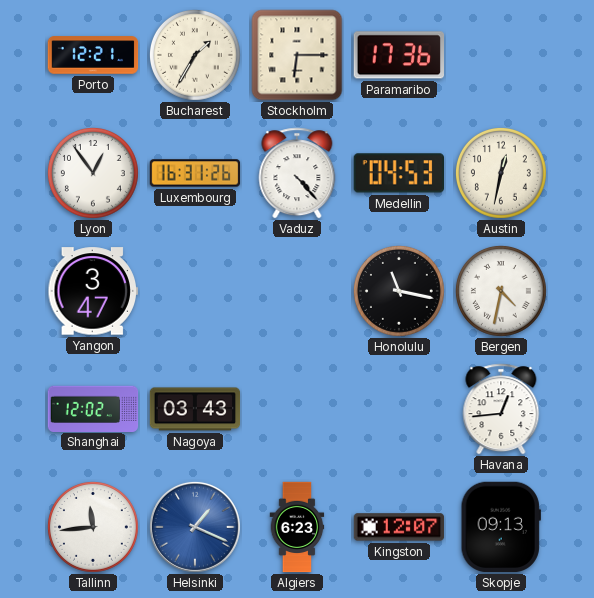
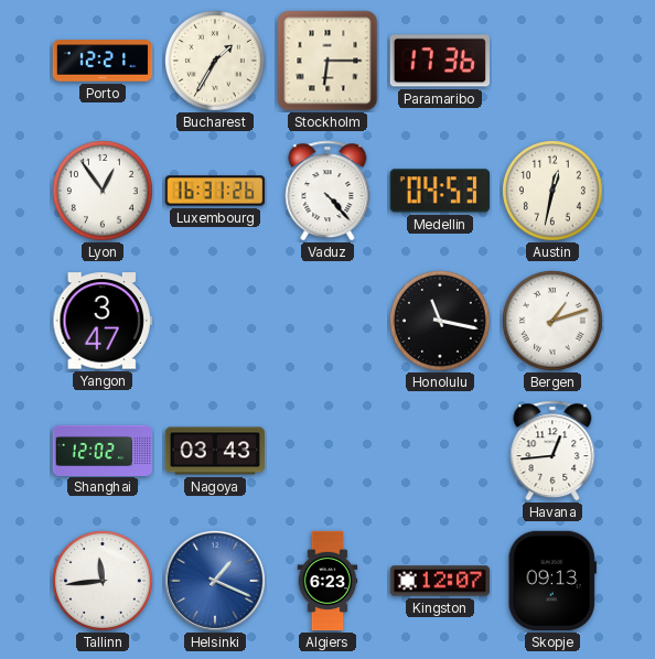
Bergen: 4:32 -> 1:12 (552, 321)
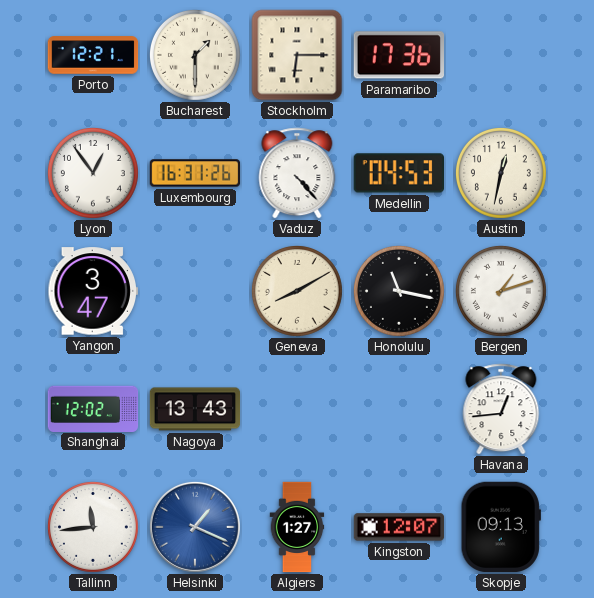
Bucharest: 1:35 -> 1:30 (195, 55)
Geneva: none -> 8:10 (297, 291)
Nagoya: 03:43 -> 13:43 (195, 409)
Algiers: 6:23 -> 1:27 (297, 527)
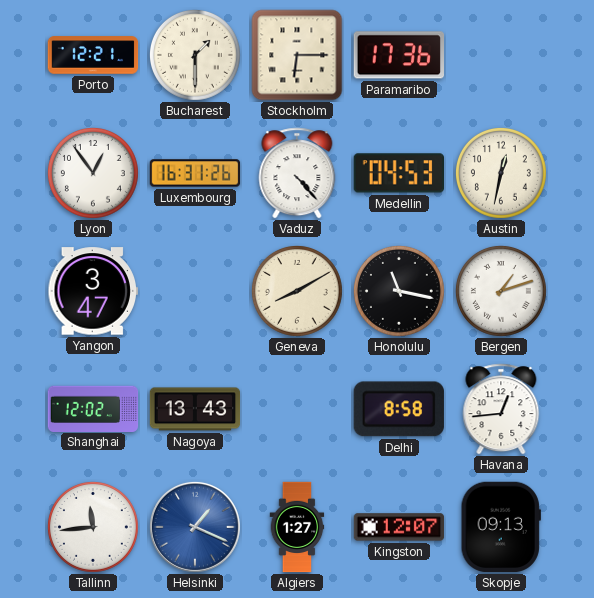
Delhi: none -> 8:58 (399, 409)
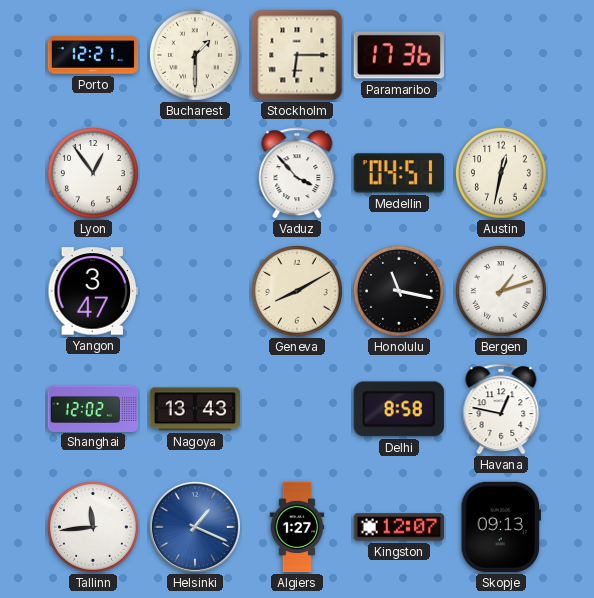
Luxembourg: 16:31 -> none (195, 173)
Vaduz: 4:23 -> 3:53 (297, 173)
Medellin: 04:53 -> 04:51 (398, 173)
Havana: 12:44 -> 12:47 (501, 409)
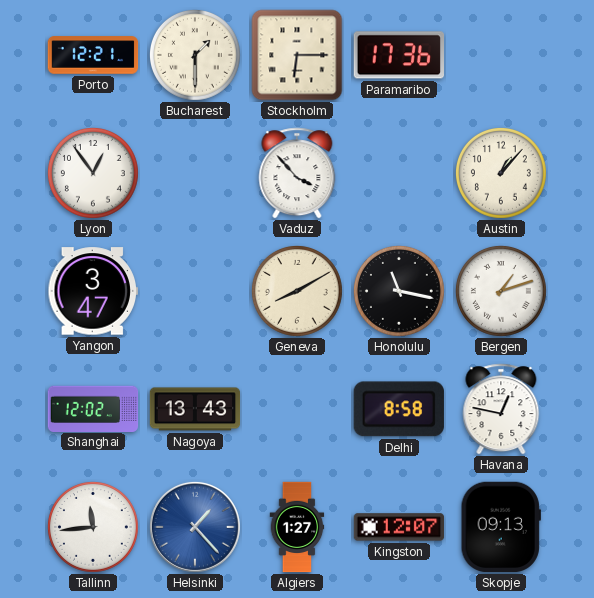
Medellin: 04:51 -> none (398, 173)
Austin: 12:32 -> 1:07 (501, 173)
Helsinki: 1:19 -> 1:23 (195, 527)
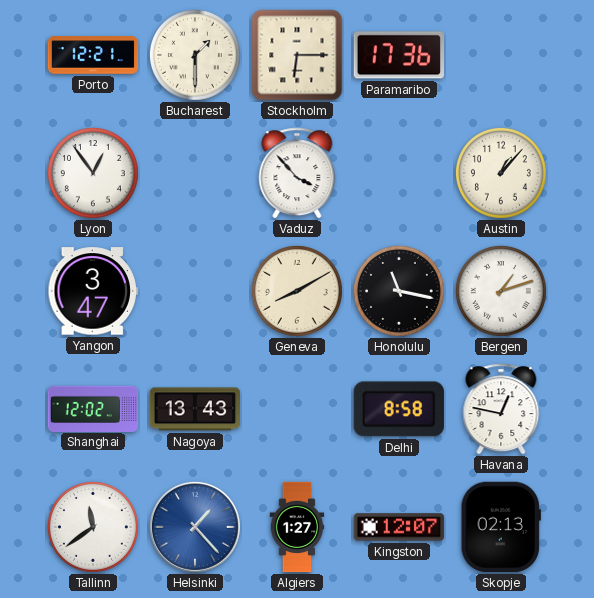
Tallinn: 11:44 -> 11:39 (93, 527)
Skopje: 09:13 -> 02:13 (501, 527)
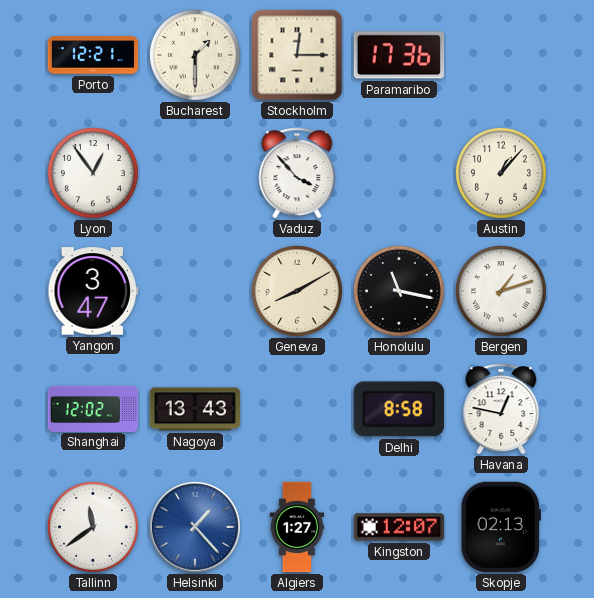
Stockholm: 6:15 -> 12:15 (297, 55)
